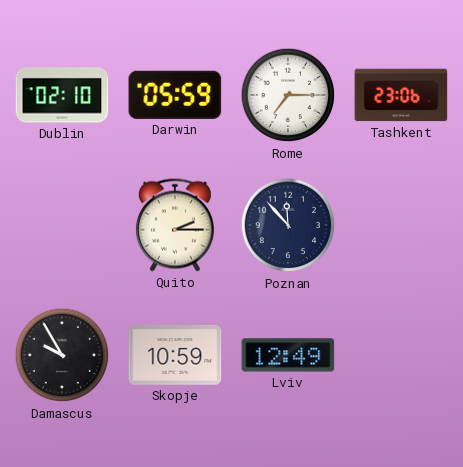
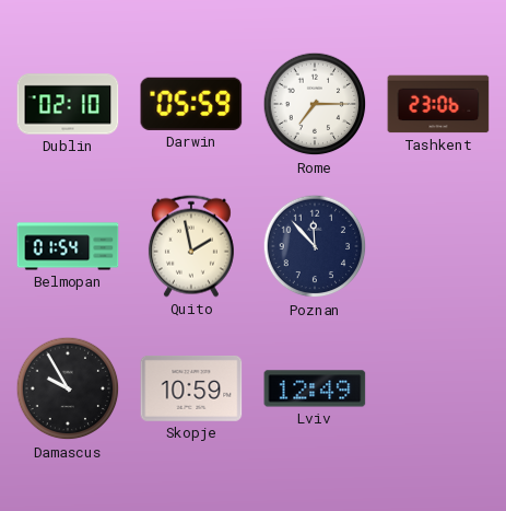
Belmopan: none -> 01:54 (68, 246)
Quito: 2:15 -> 1:58 (191, 246)
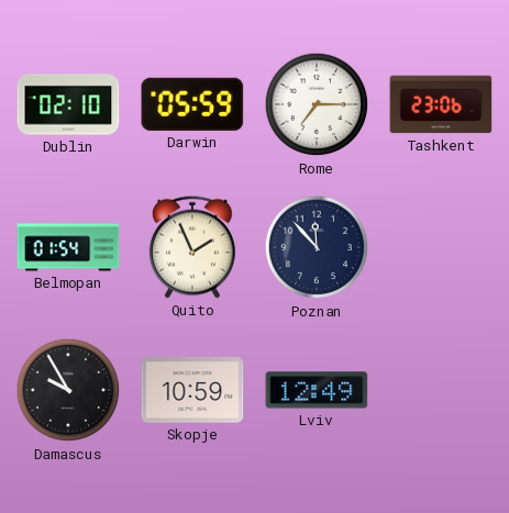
Quito: 1:58 -> 1:56 (192, 247)
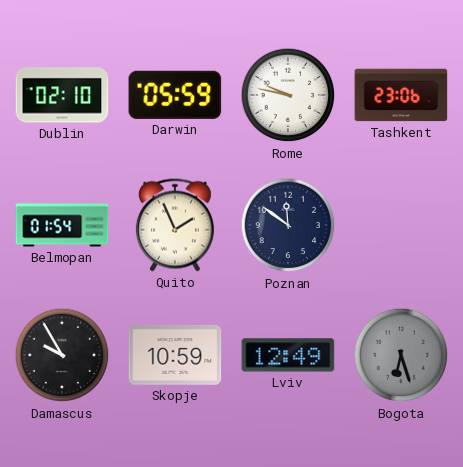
Rome: 7:15 -> 9:47 (288, 95)
Poznan: 11:53 -> 11:51 (288, 225)
Bogota: none -> 6:27 (401, 355)
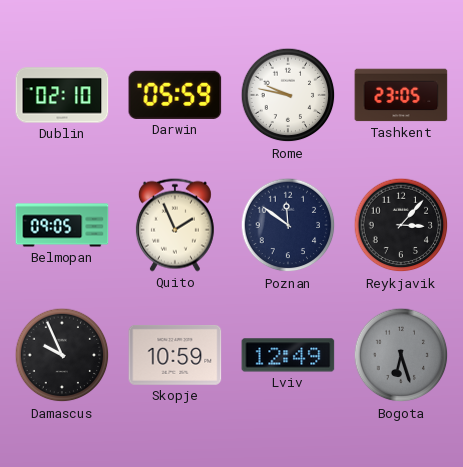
Tashkent: 23:06 -> 23:05 (401, 95)
Belmopan: 01:54 -> 09:05 (62, 225)
Reykjavik: none -> 3:07 (401, 225)
Damascus: 9:55 -> 9:56 (62, 355)
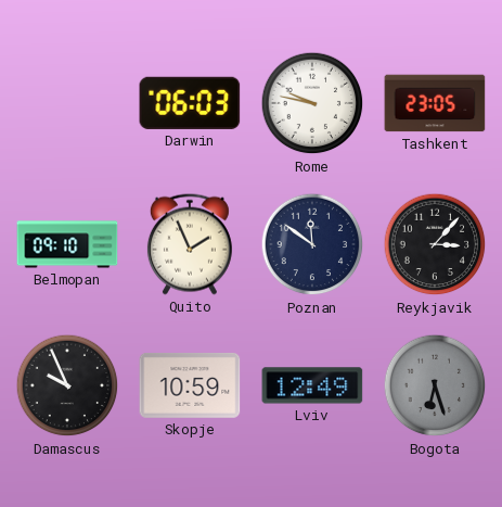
Dublin: 02:10 -> none (62, 95)
Darwin: 05:59 -> 06:03 (190, 103)
Belmopan: 09:05 -> 09:10 (67, 244)
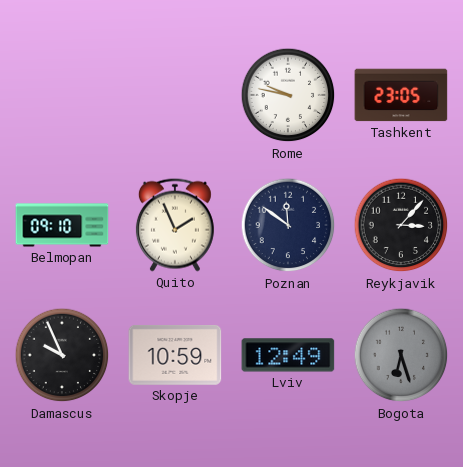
Darwin: 06:03 -> none (190, 103)
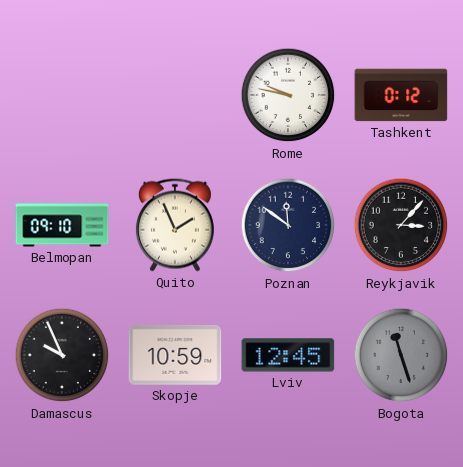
Tashkent: 23:05 -> 0:12 (401, 95)
Lviv: 12:49 -> 12:45 (288, 355)
Bogota: 6:27 -> 11:27 (401, 355)
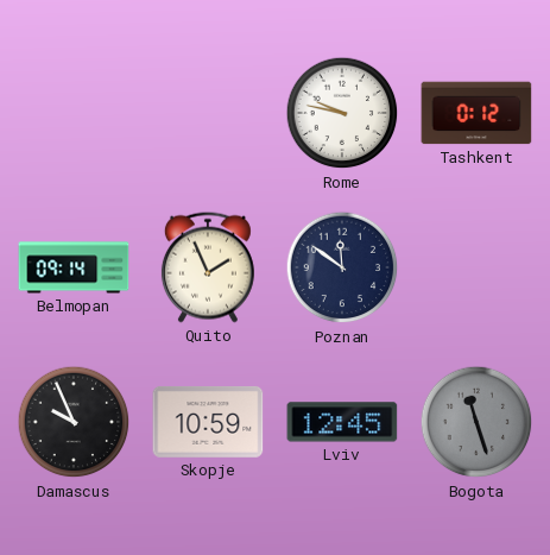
Belmopan: 09:10 -> 09:14 (74, 267)
Reykjavik: 3:07 -> none (401, 225)
